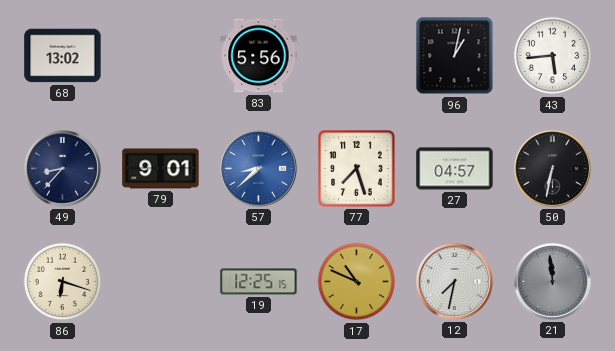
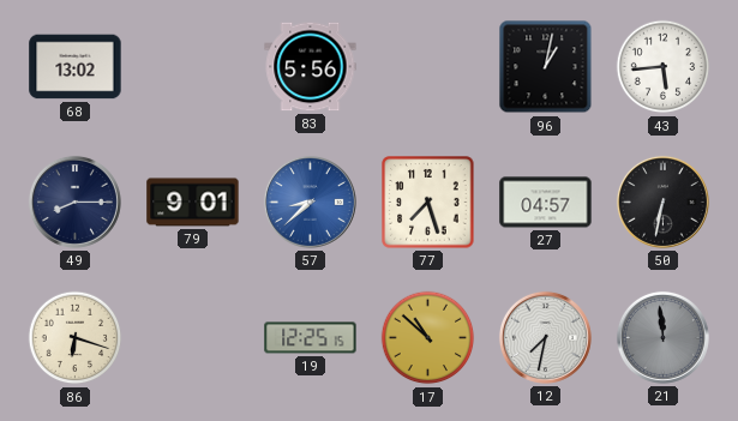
49: 8:37 -> 8:15 (74, 202)
17: 10:49 -> 10:52 (428, 338)
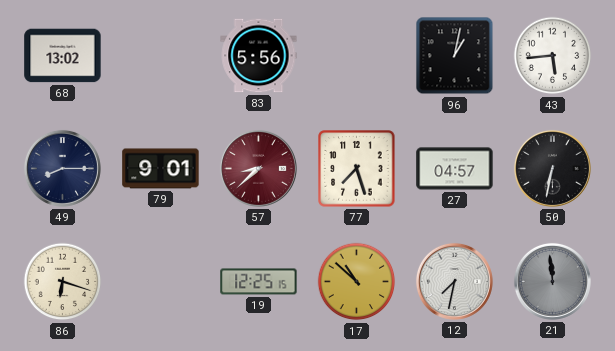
57 dial: blue -> burgundy (258, 168)
